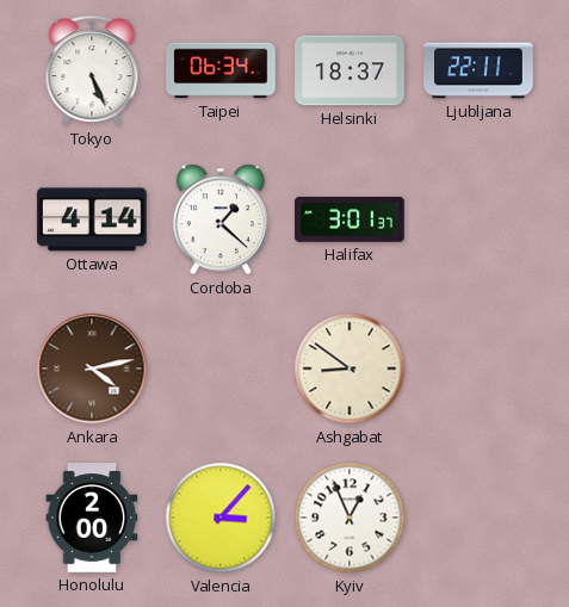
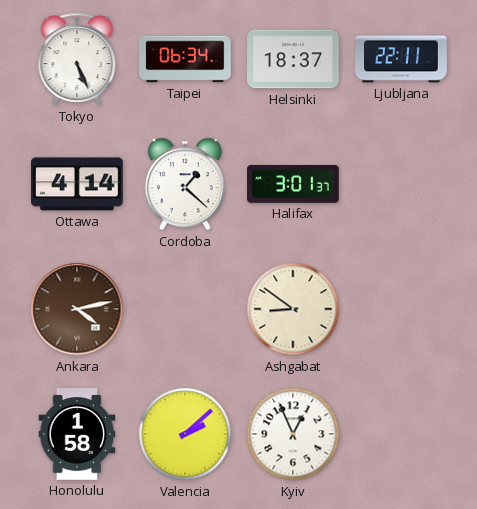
Honolulu: 2:00 -> 1:58 (77, 434)
Valencia: 3:07 -> 2:08 (185, 434)
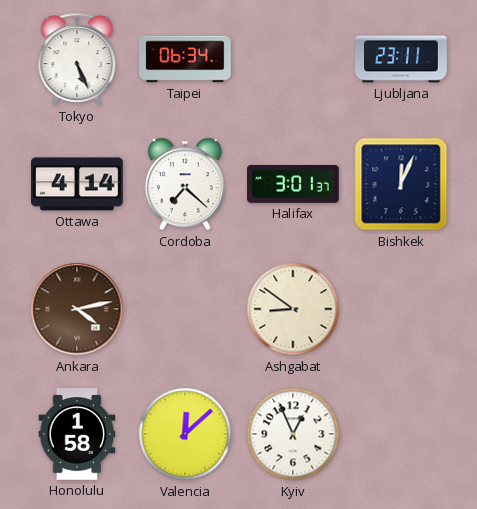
Helsinki: 18:37 -> none (293, 59)
Ljubljana: 22:11 -> 23:11 (401, 59)
Cordoba: 1:22 -> 7:22 (185, 184)
Bishkek: none -> 12:04 (401, 184)
Valencia: 2:08 -> 12:08 (185, 434)
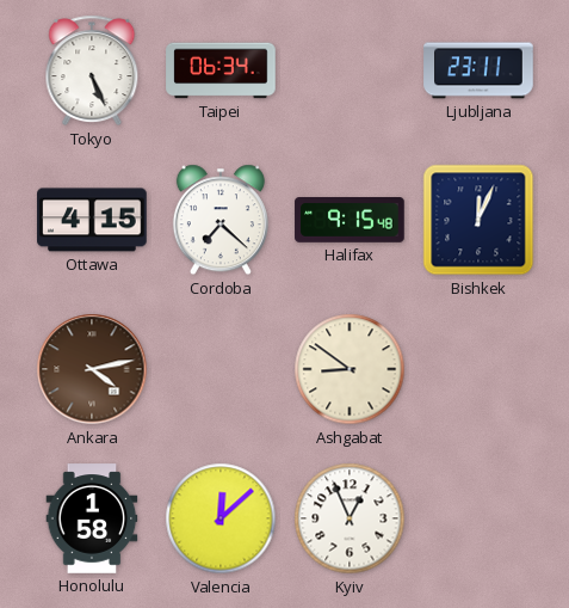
Ottawa: 4:14 -> 4:15 (92, 220)
Halifax: 3:01 -> 9:15 (350, 221)
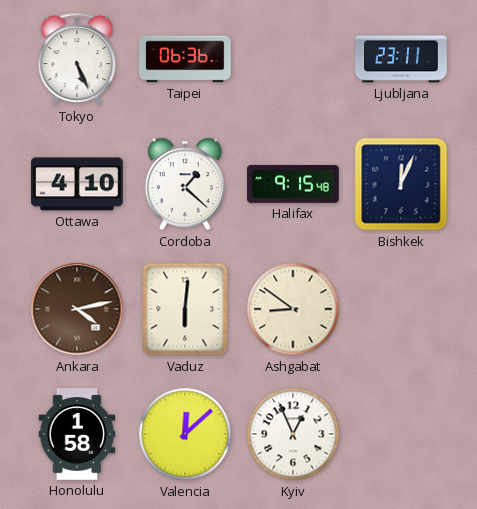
Taipei: 06:34 -> 06:36 (185, 59)
Ottawa: 4:15 -> 4:10 (77, 184)
Cordoba: 7:22 -> 1:22 (185, 184)
Vaduz: none -> 6:01 (185, 309)
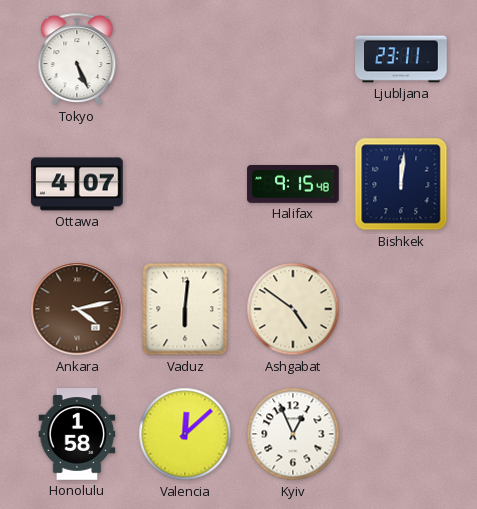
Taipei: 06:36 -> none (185, 59)
Ottawa: 4:10 -> 4:07 (77, 184)
Cordoba: 1:22 -> none (185, 184)
Bishkek: 12:04 -> 12:01 (401, 184)
Ashgabat: 8:51 -> 4:51 (293, 309)
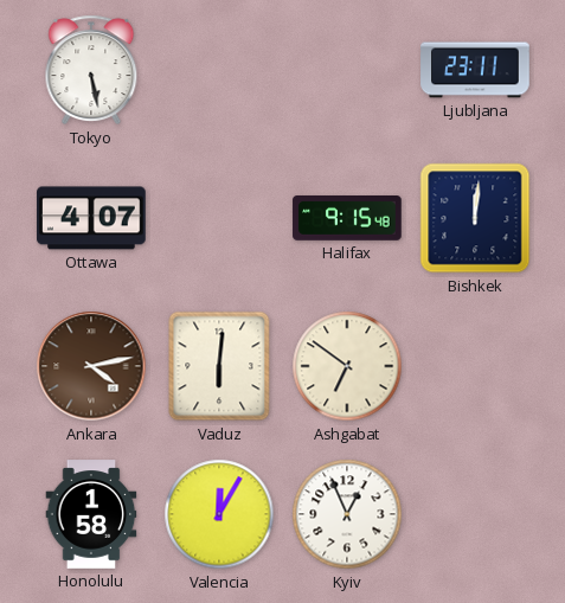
Tokyo: 5:26 -> 5:28 (91, 70)
Ashgabat: 4:51 -> 6:51 (347, 366)
Valencia: 12:08 -> 12:05 (219, 514)
